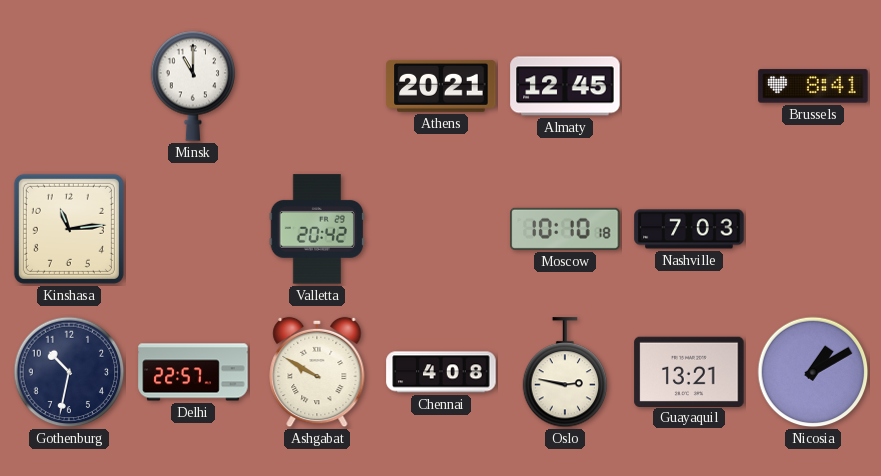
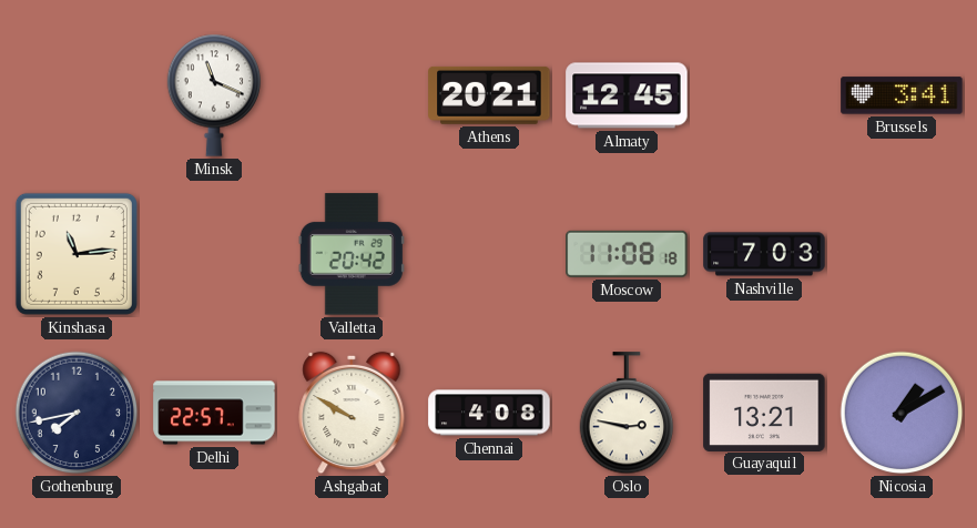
Minsk: 11:00 -> 11:19 (214, 95)
Brussels: 8:41 -> 3:41 (902, 95)
Moscow: 10:10 -> 11:08 (627, 254)
Gothenburg: 10:32 -> 7:43 (77, 413)
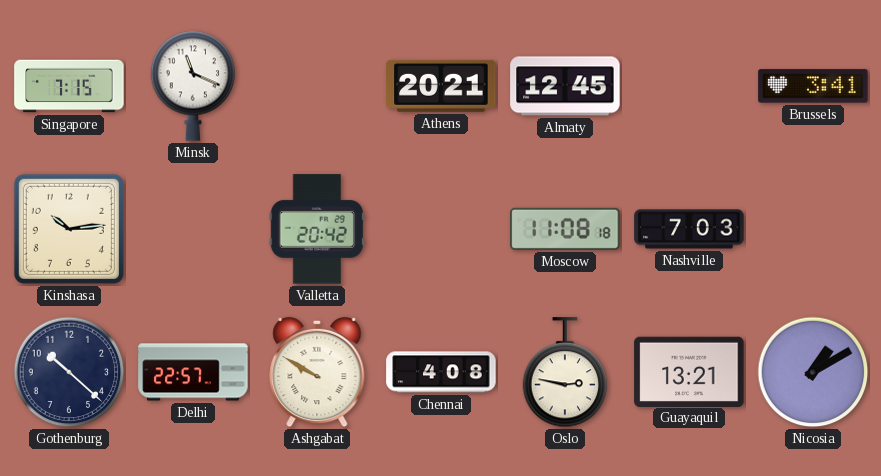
Singapore: none -> 7:15 (69, 86)
Kinshasa: 11:14 -> 10:14 (69, 229)
Gothenburg: 7:43 -> 10:22 (69, 372)
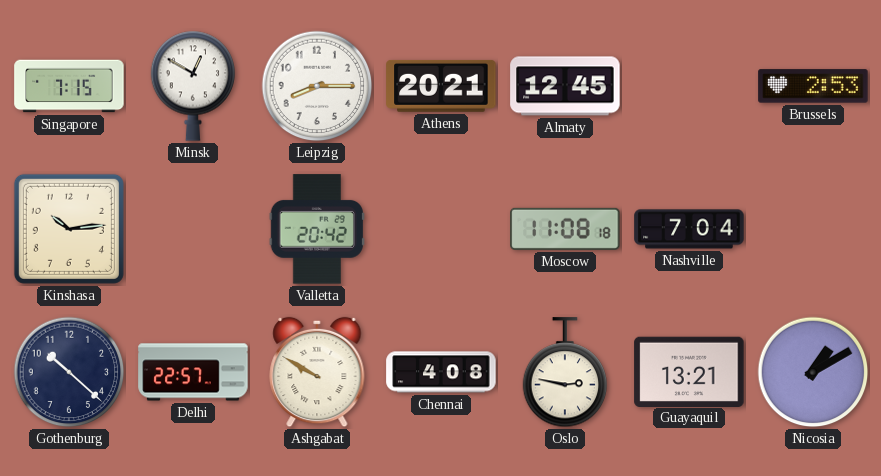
Minsk: 11:19 -> 12:50 (193, 86)
Leipzig: none -> 8:15 (317, 86)
Brussels: 3:41 -> 2:53 (813, 86)
Nashville: 7:03 -> 7:04 (689, 229)
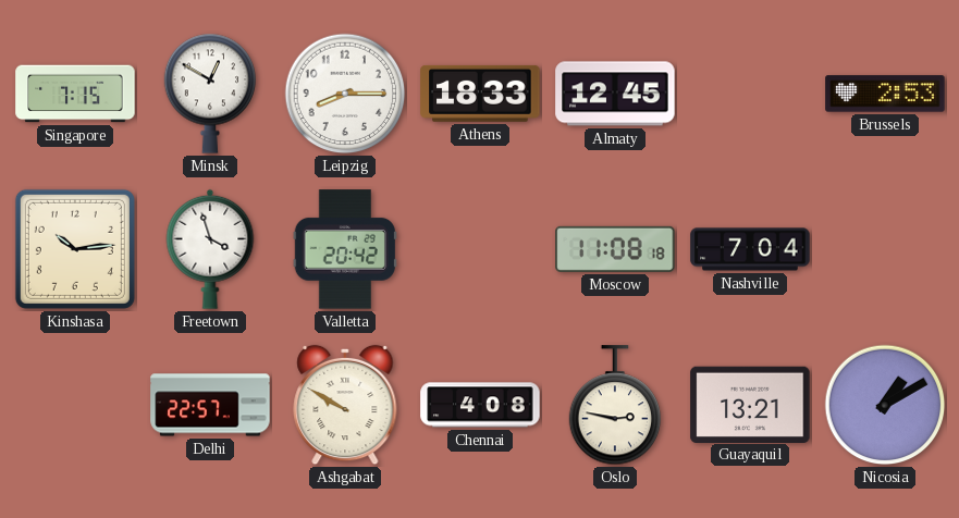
Athens: 20:21 -> 18:33 (480, 94)
Freetown: none -> 3:57 (210, 249)
Gothenburg: 10:22 -> none (69, 372)
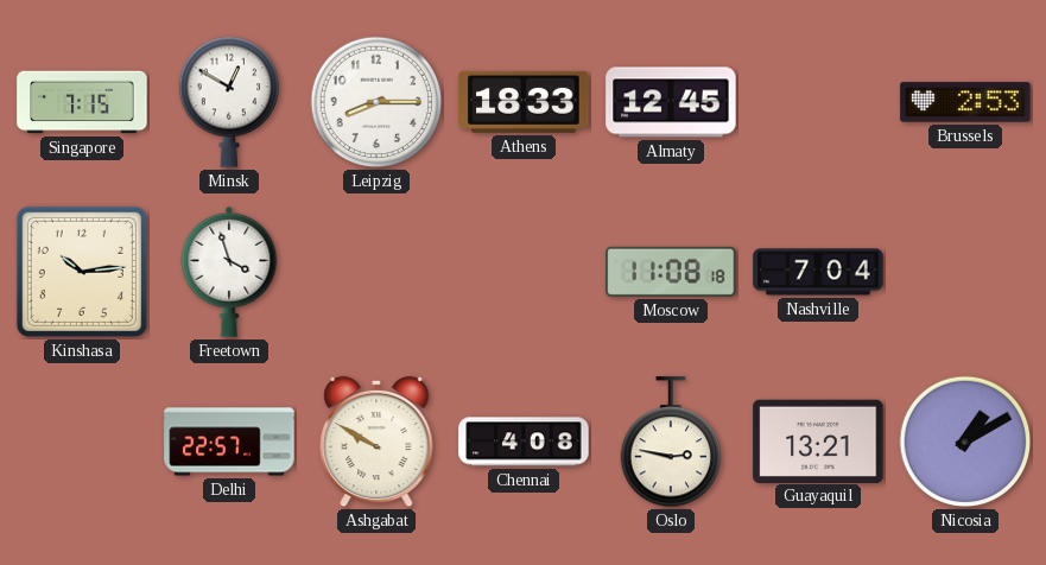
Valletta: 20:42 -> none (345, 249)
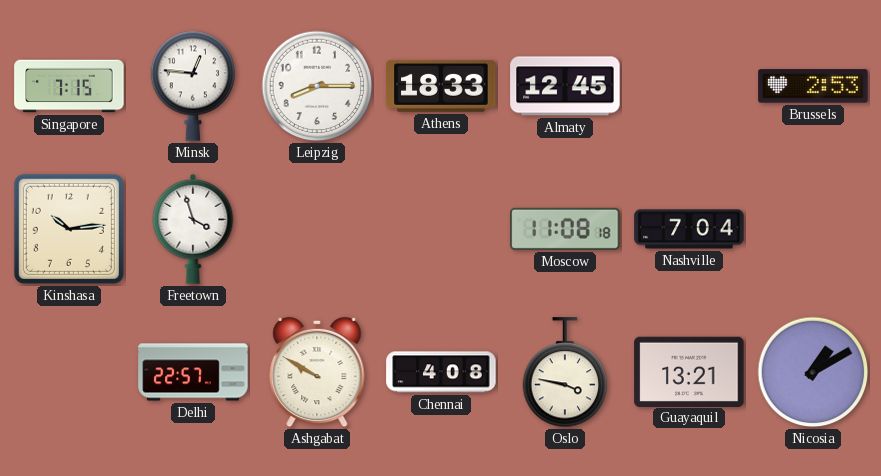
Minsk: 12:50 -> 12:46 (193, 86)
Oslo: 2:47 -> 3:47 (565, 373)
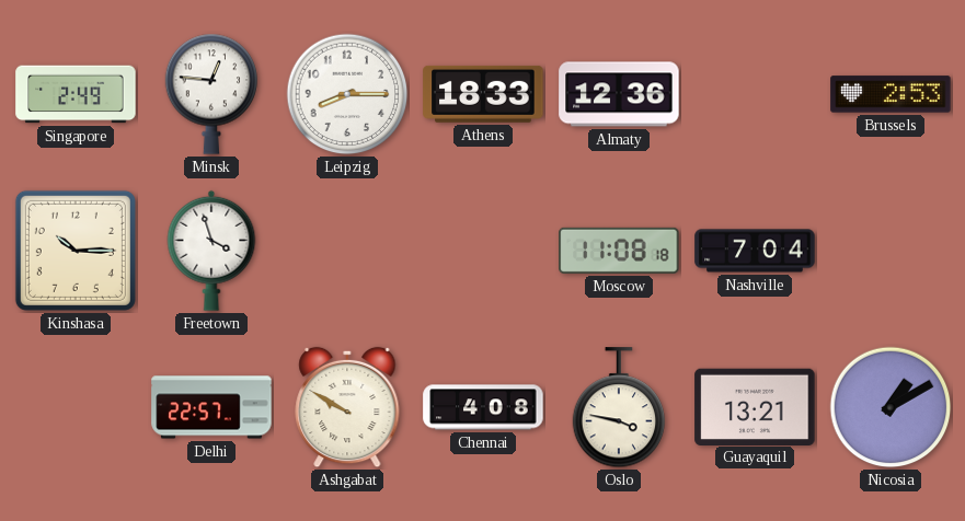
Singapore: 7:15 -> 2:49 (76, 94)
Almaty: 12:45 -> 12:36 (619, 94)
Kinshasa: 10:14 -> 10:15 (76, 251)
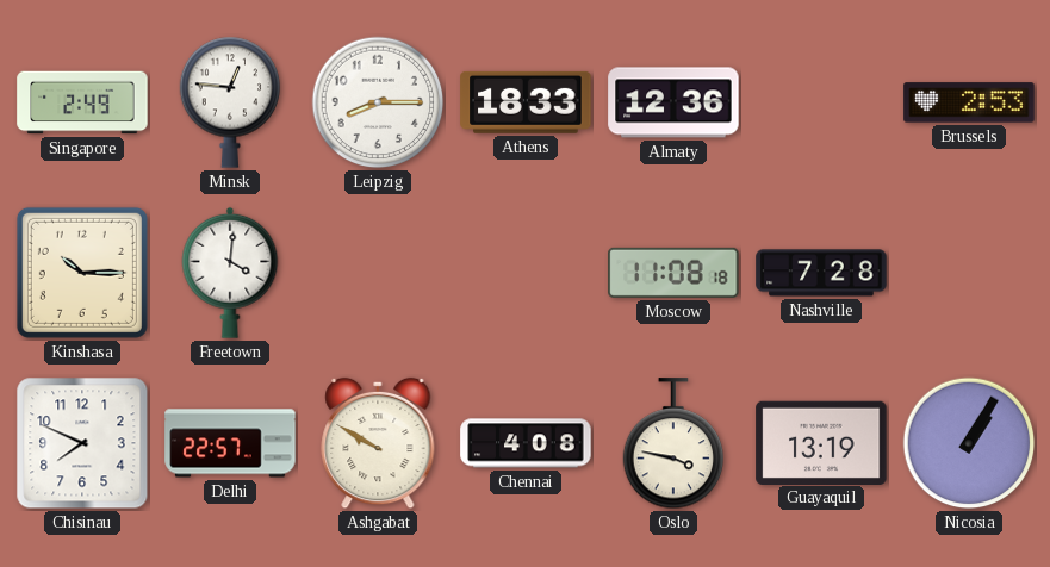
Freetown: 3:57 -> 4:01 (230, 273)
Nashville: 7:04 -> 7:28 (821, 273)
Chisinau: none -> 7:49 (82, 443)
Guayaquil: 13:21 -> 13:19 (821, 442)
Nicosia: 1:10 -> 1:05 (969, 443)
